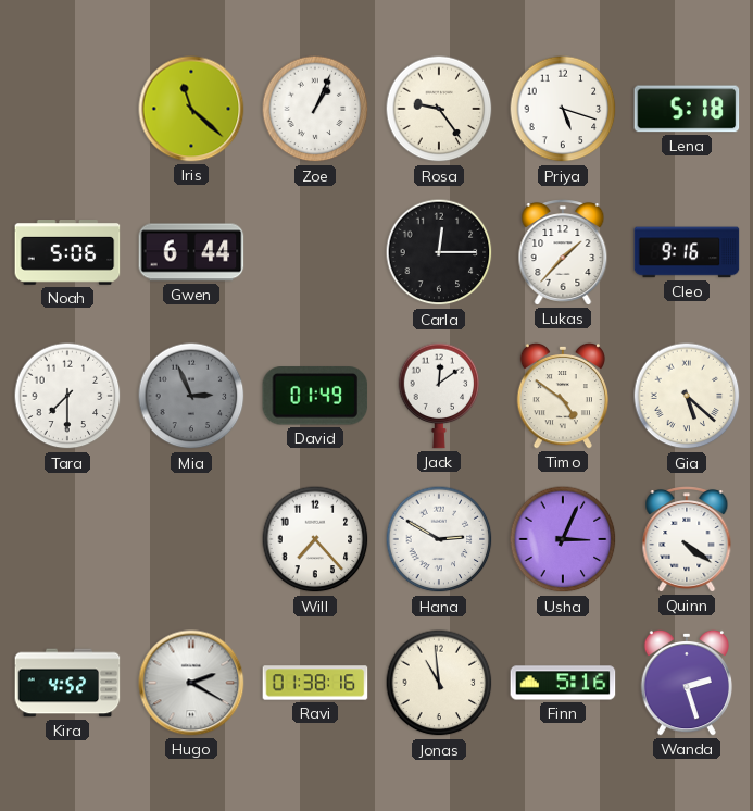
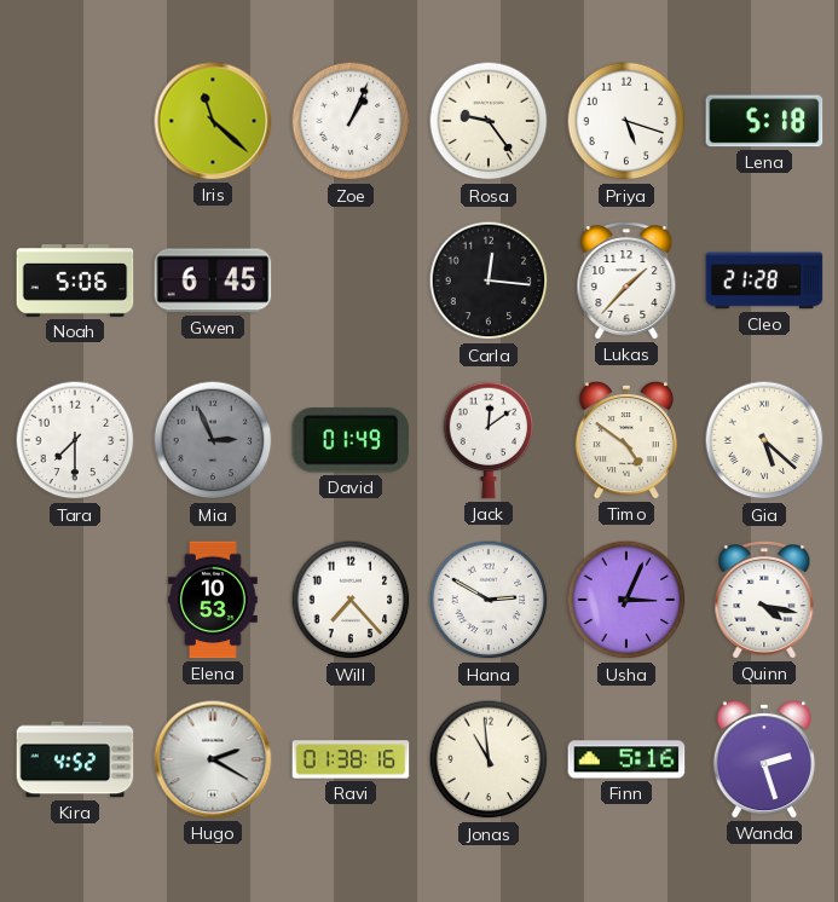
Gwen: 6:44 -> 6:45 (213, 281)
Carla: 12:15 -> 12:16 (489, 281)
Cleo: 9:16 -> 21:28 (764, 281)
Elena: none -> 10:53 (214, 600)
Quinn: 4:21 -> 4:17 (764, 600)
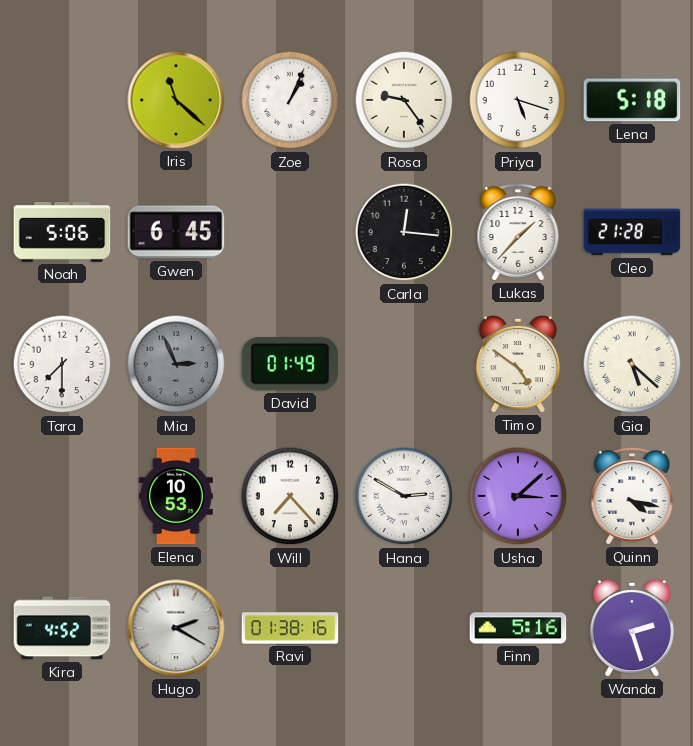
Jack: 12:09 -> none (489, 440)
Usha: 3:04 -> 3:08 (518, 496)
Jonas: 10:59 -> none (489, 759)
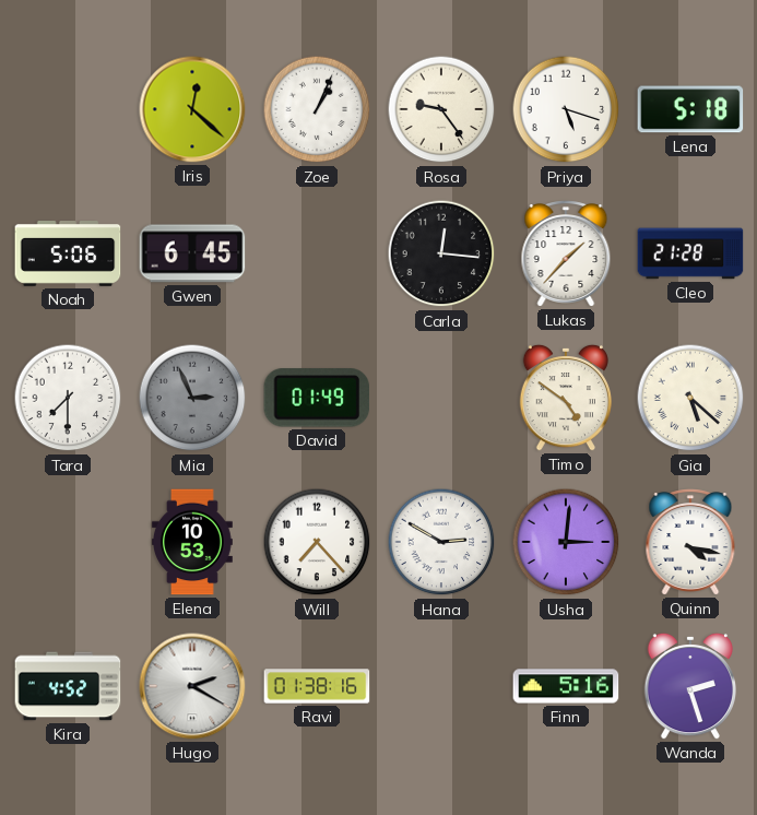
Iris: 11:22 -> 12:22 (192, 109)
Usha: 3:08 -> 3:01 (566, 542)
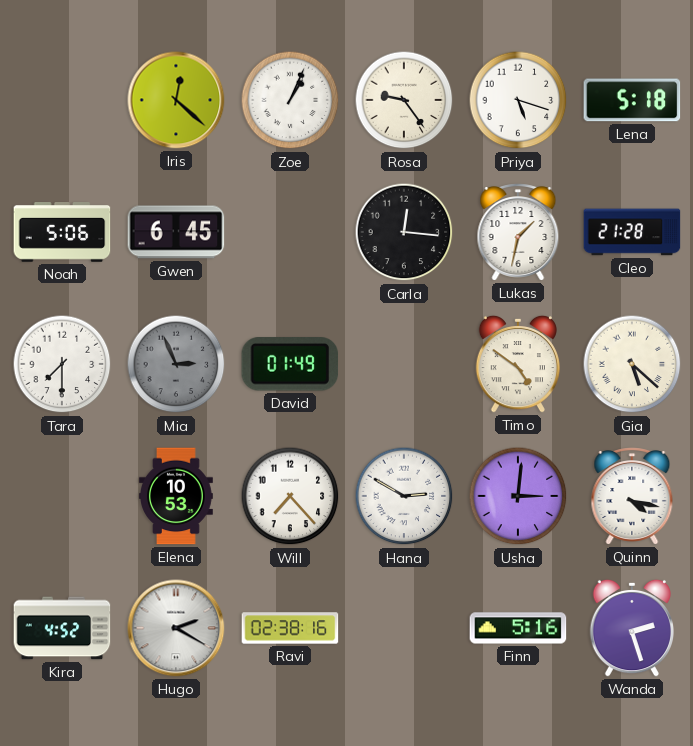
Lukas: 1:37 -> 1:32 (518, 232)
Ravi: 01:38 -> 02:38 (290, 628)
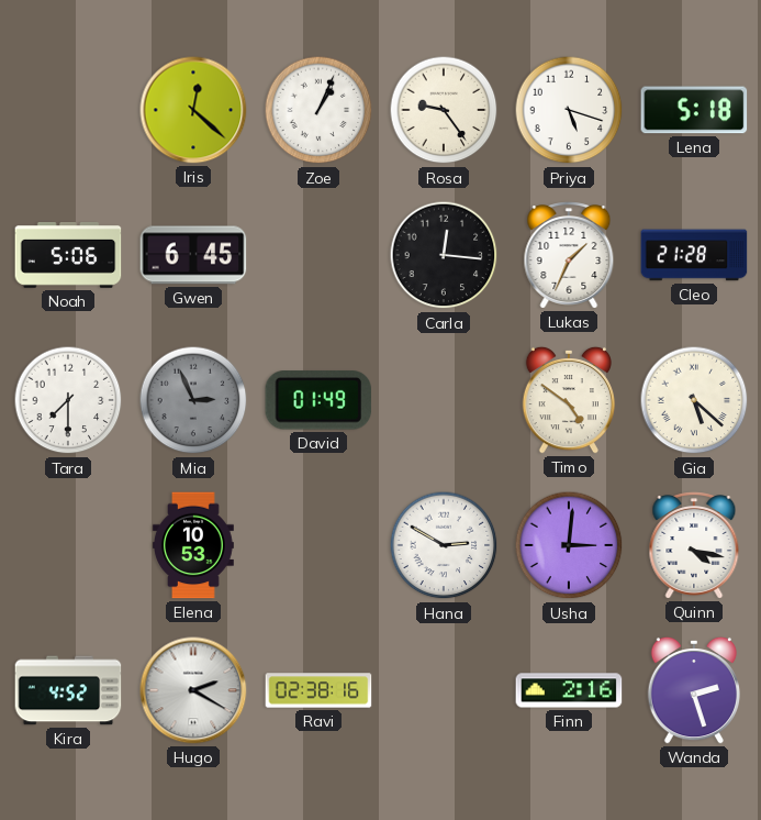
Lukas: 1:32 -> 1:34 (569, 255)
Will: 7:23 -> none (290, 496)
Finn: 5:16 -> 2:16 (569, 690)
